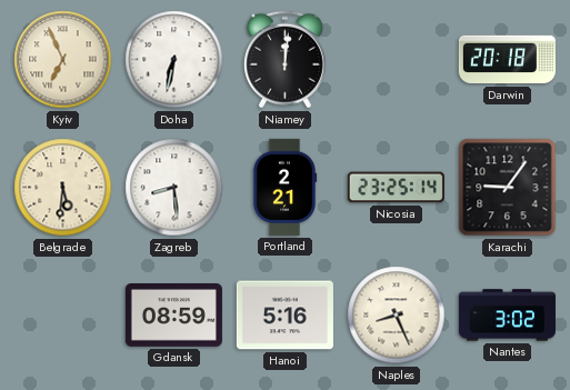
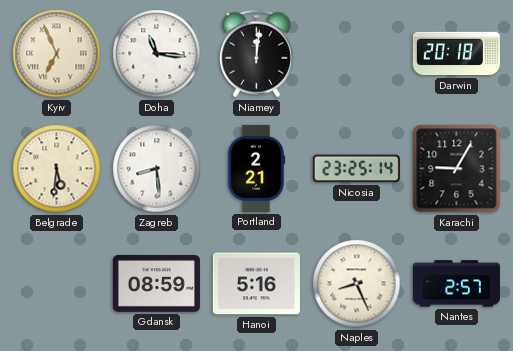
Doha: 6:32 -> 11:16 (157, 54)
Karachi: 9:06 -> 9:05 (457, 169)
Nantes: 3:02 -> 2:57 (456, 284)
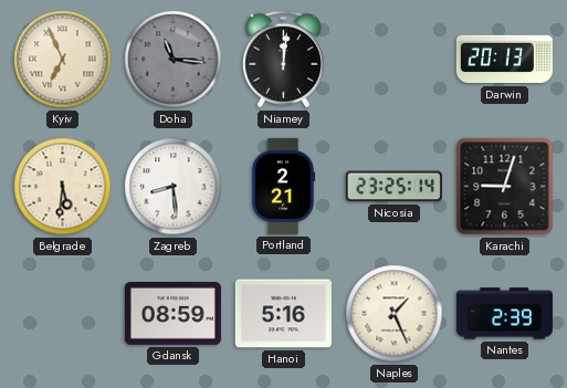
Doha dial: white -> grey (174, 60)
Darwin: 20:18 -> 20:13 (504, 60)
Karachi: 9:05 -> 9:03 (505, 187)
Naples: 8:26 -> 1:26 (395, 314)
Nantes: 2:57 -> 2:39 (504, 314)
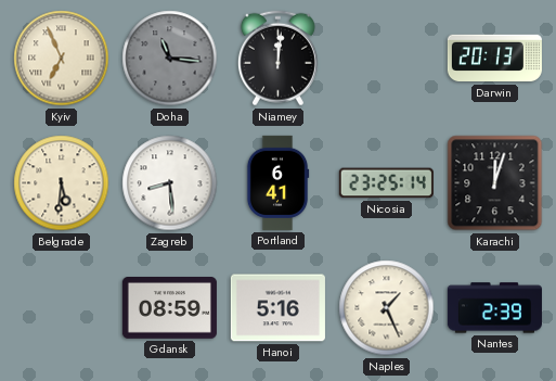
Portland: 2:21 -> 6:41 (277, 182)
Karachi: 9:03 -> 12:03 (495, 183)
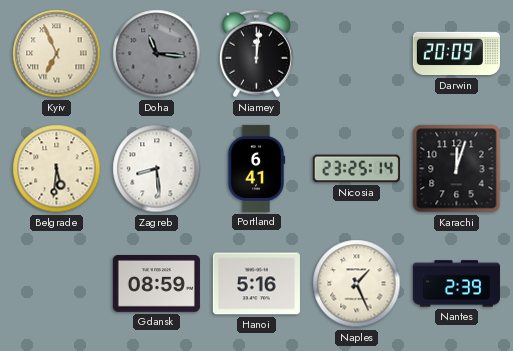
Darwin: 20:13 -> 20:09 (456, 54)
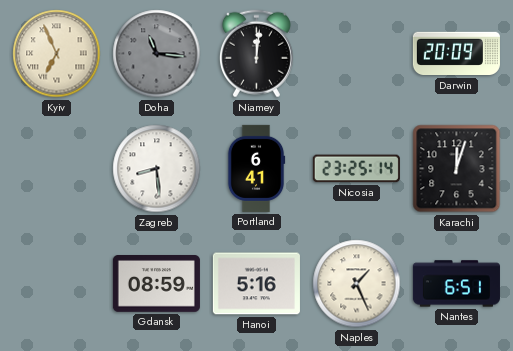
Belgrade: 5:31 -> none (57, 169)
Nantes: 2:39 -> 6:51 (456, 284)
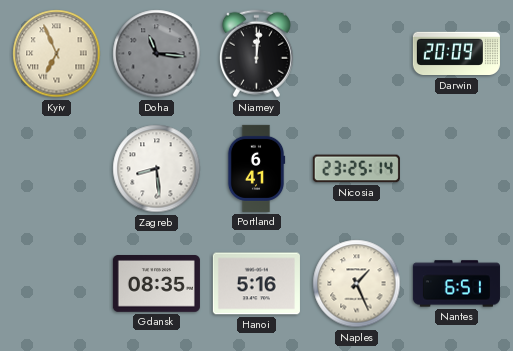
Karachi: 12:03 -> none (457, 169)
Gdansk: 08:59 -> 08:35 (156, 284)
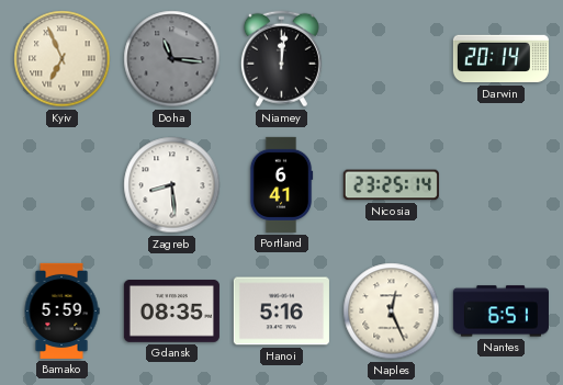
Darwin: 20:09 -> 20:14 (500, 59)
Bamako: none -> 5:59 (61, 310)
Naples: 1:26 -> 12:26 (392, 312)
